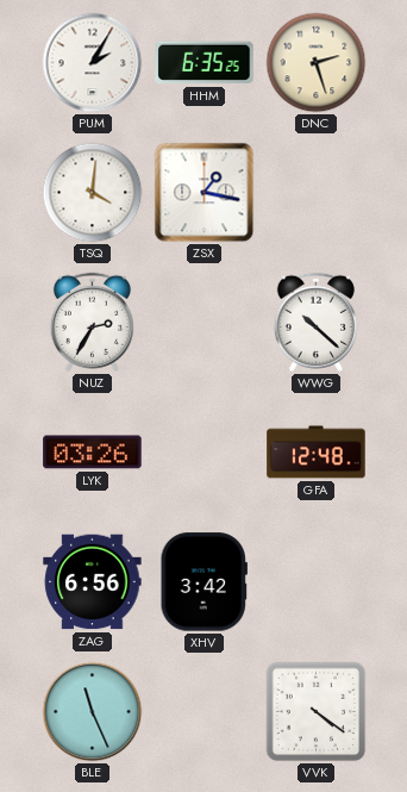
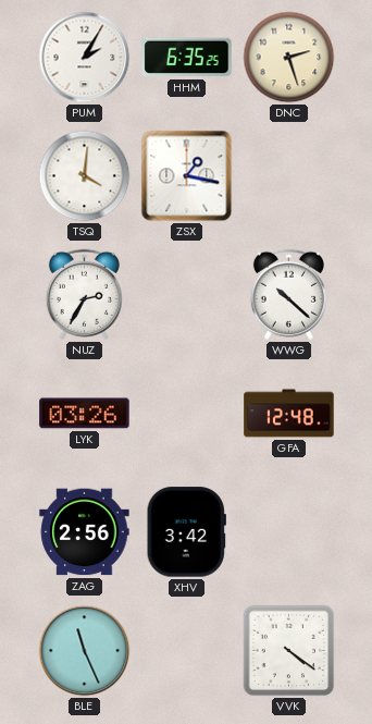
ZAG: 6:56 -> 2:56 (85, 532)
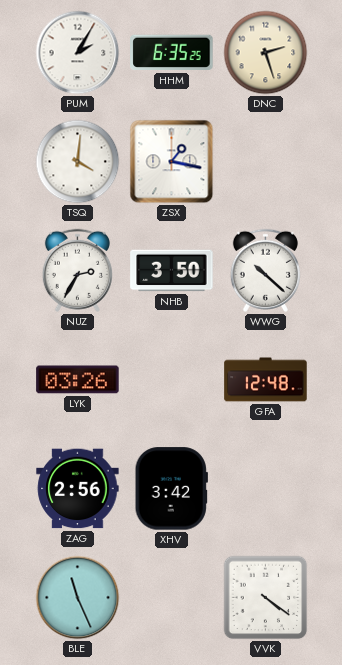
NHB: none -> 3:50 (172, 271)
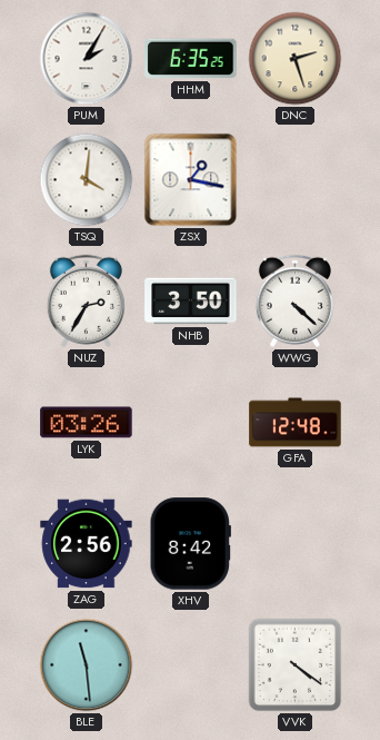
WWG: 10:22 -> 4:22 (294, 300)
XHV: 3:42 -> 8:42 (190, 544)
BLE: 11:26 -> 11:29 (87, 665)
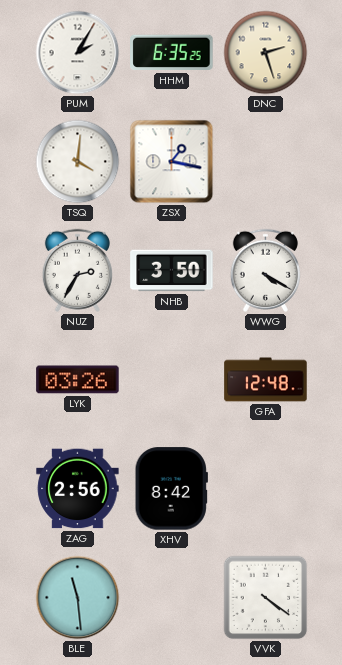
WWG: 4:22 -> 4:20 (265, 270)
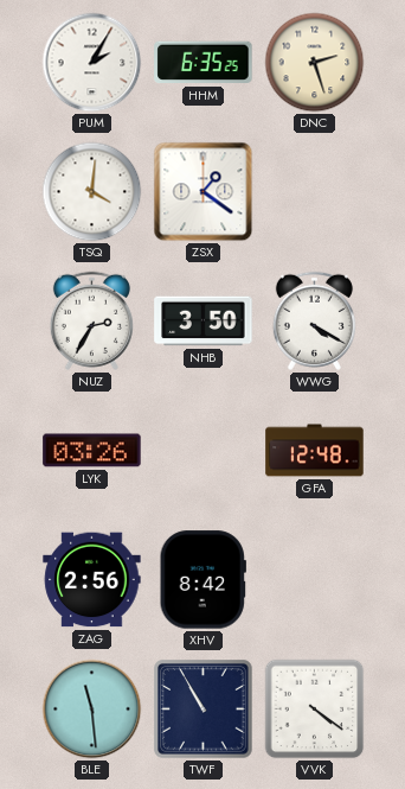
ZSX: 1:17 -> 1:21 (204, 192)
TWF: none -> 10:55 (204, 710)
